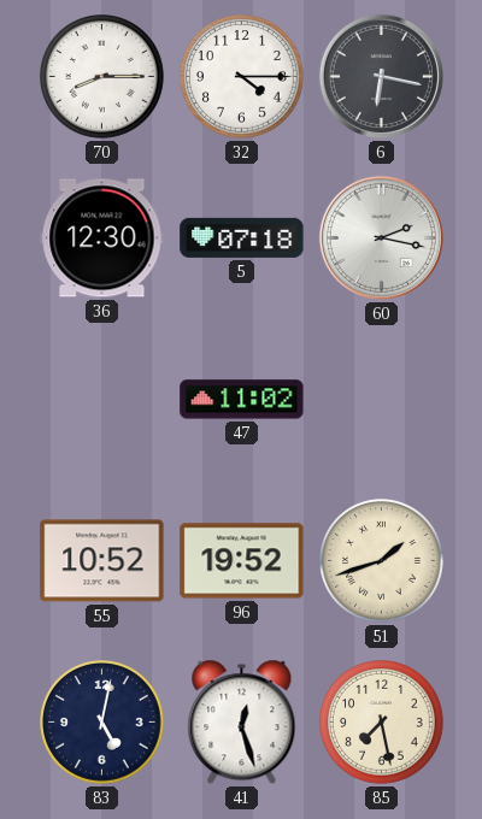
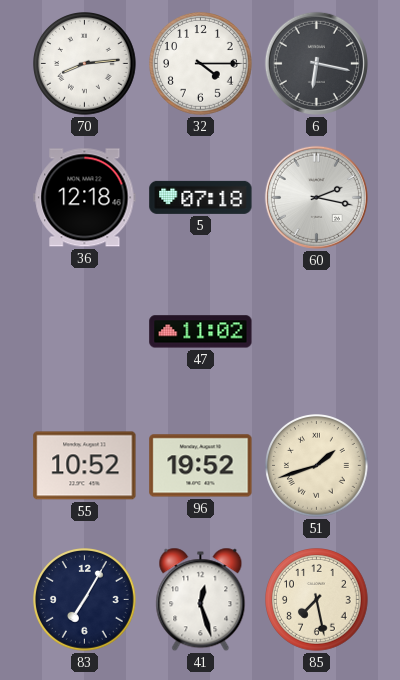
70: 8:15 -> 8:14 (85, 64)
36: 12:30 -> 12:18 (85, 198)
83: 5:02 -> 7:05 (85, 600)
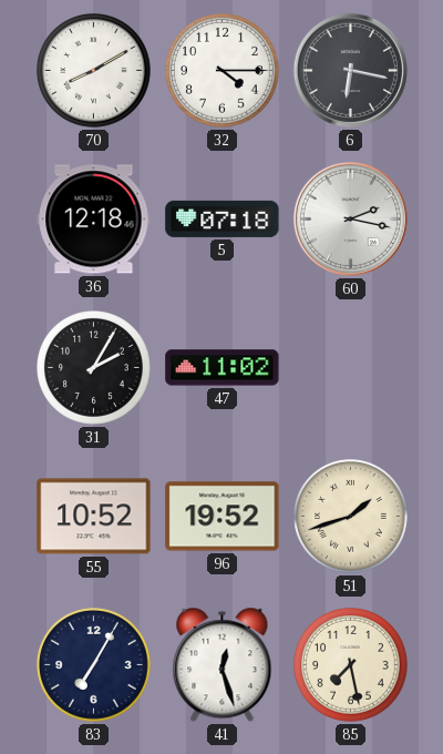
70: 8:14 -> 8:10 (94, 71)
31: none -> 2:05 (94, 368)
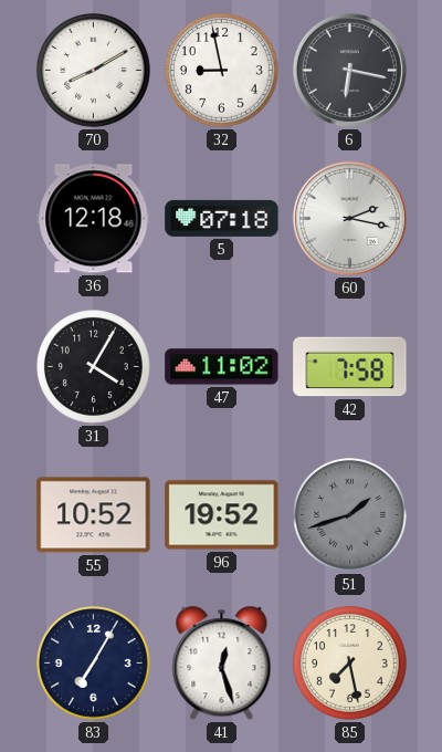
32: 4:15 -> 8:58 (222, 71)
31: 2:05 -> 4:05 (94, 367)
42: none -> 7:58 (350, 367)
51 dial: cream -> grey (350, 515)
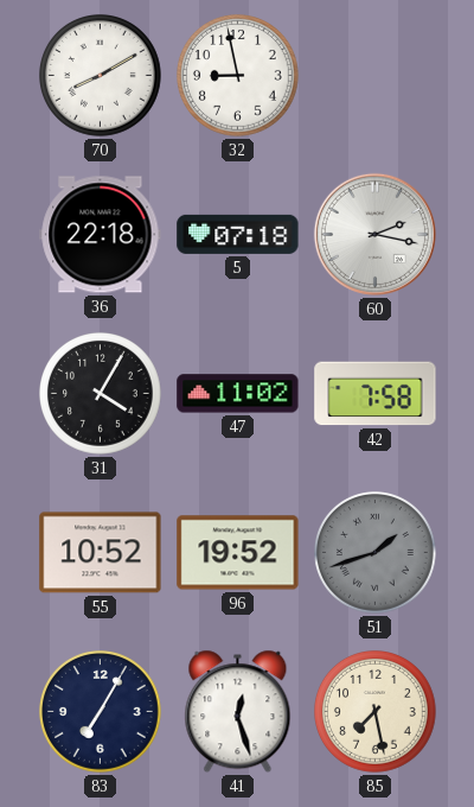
6: 6:17 -> none (349, 70)
36: 12:18 -> 22:18 (101, 235)
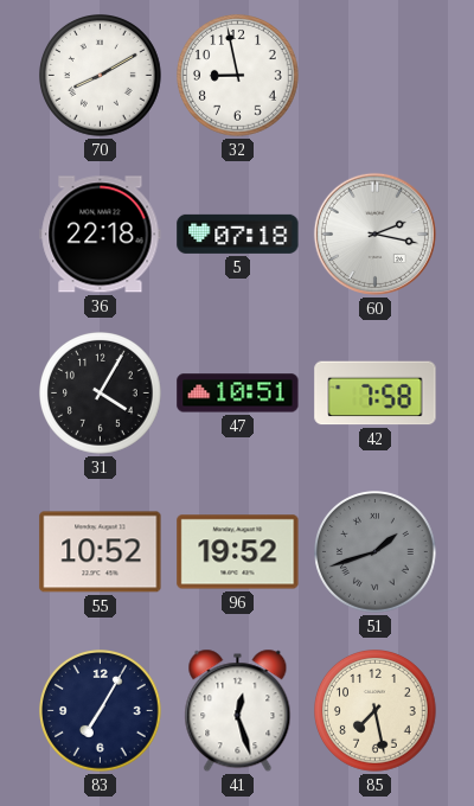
47: 11:02 -> 10:51 (238, 394)
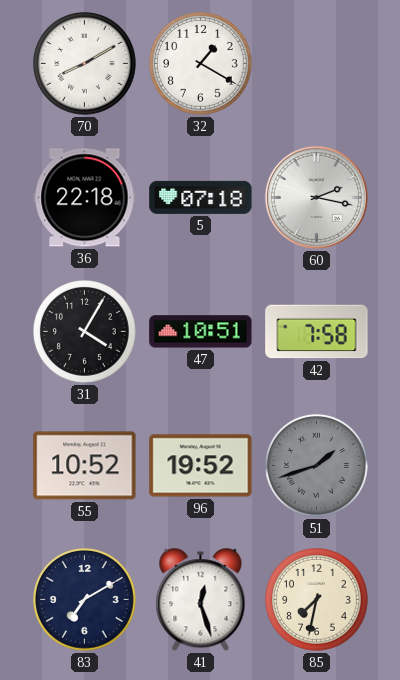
32: 8:58 -> 1:20 (201, 64)
83: 7:05 -> 7:10 (85, 600)
85: 7:28 -> 7:32 (317, 600)
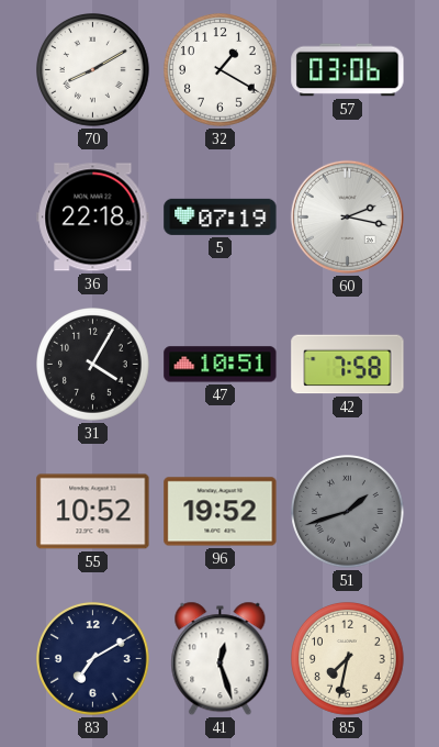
57: none -> 03:06 (348, 70)
5: 07:18 -> 07:19 (221, 216)
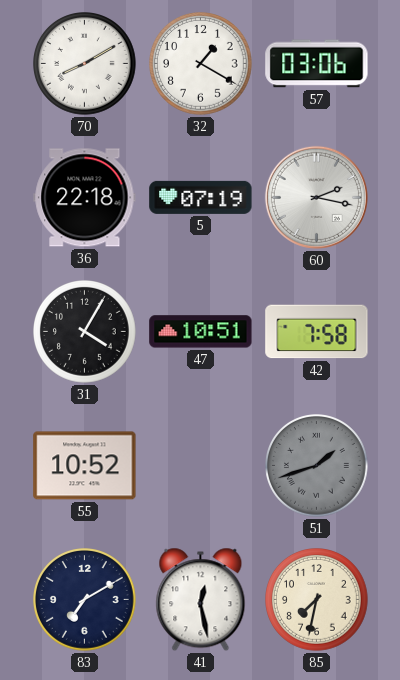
96: 19:52 -> none (221, 512)
41: 12:27 -> 12:28 (201, 600)
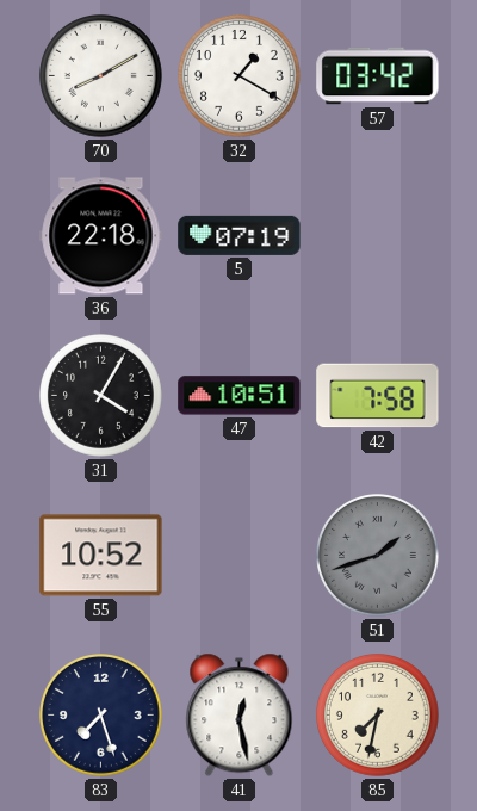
57: 03:06 -> 03:42 (378, 76)
60: 2:17 -> none (316, 197)
83: 7:10 -> 7:27 (101, 716)
